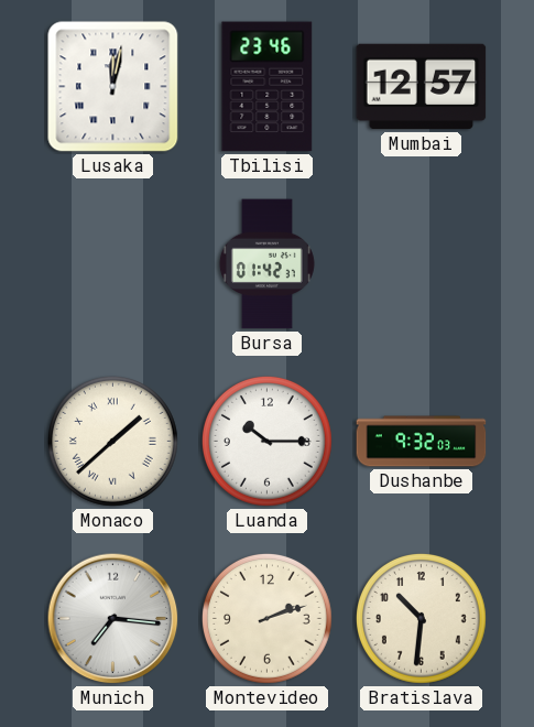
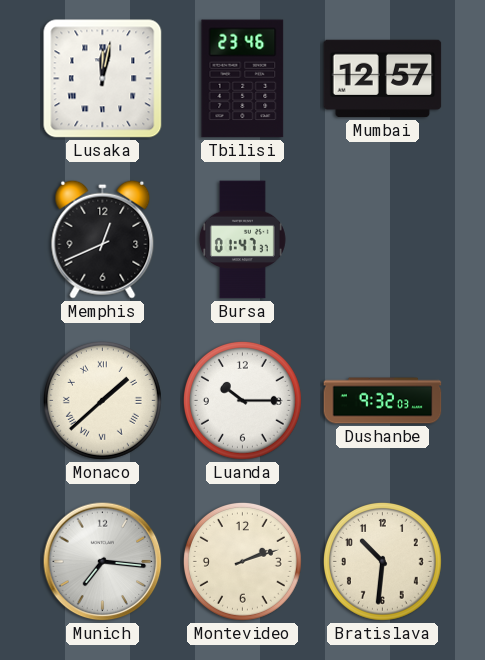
Memphis: none -> 12:41 (103, 239)
Bursa: 01:42 -> 01:47 (242, 240)
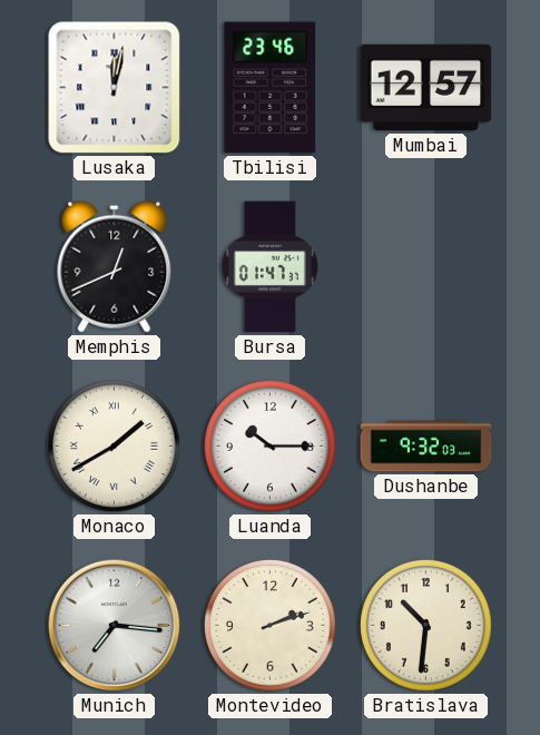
Monaco: 1:38 -> 1:40 (114, 445)
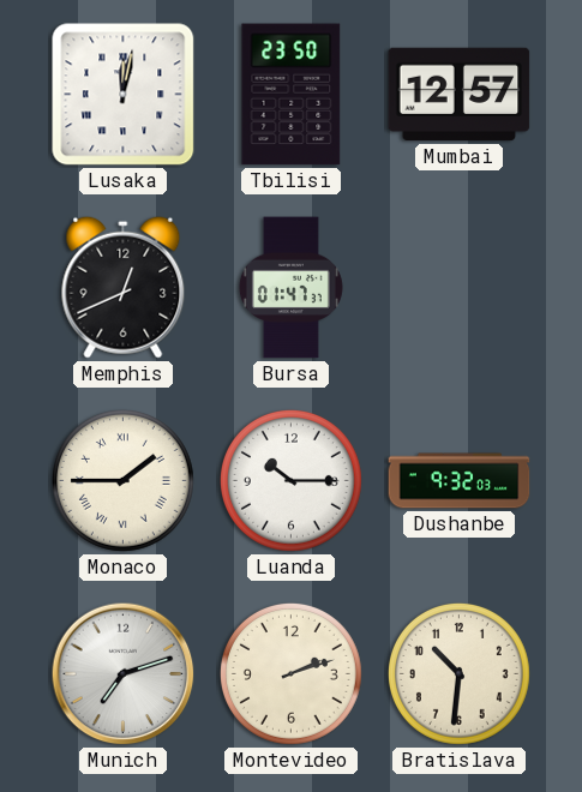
Tbilisi: 23:46 -> 23:50 (292, 95)
Monaco: 1:40 -> 1:45 (122, 480)
Munich: 7:16 -> 7:12 (124, 674)
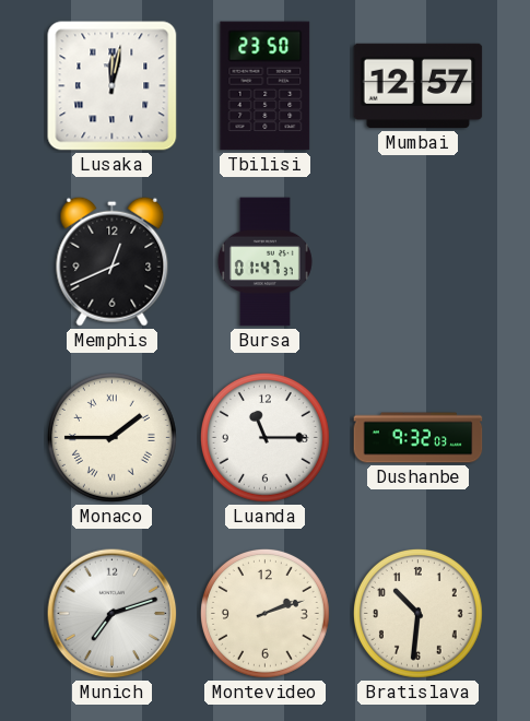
Luanda: 10:15 -> 11:15 (264, 437)
